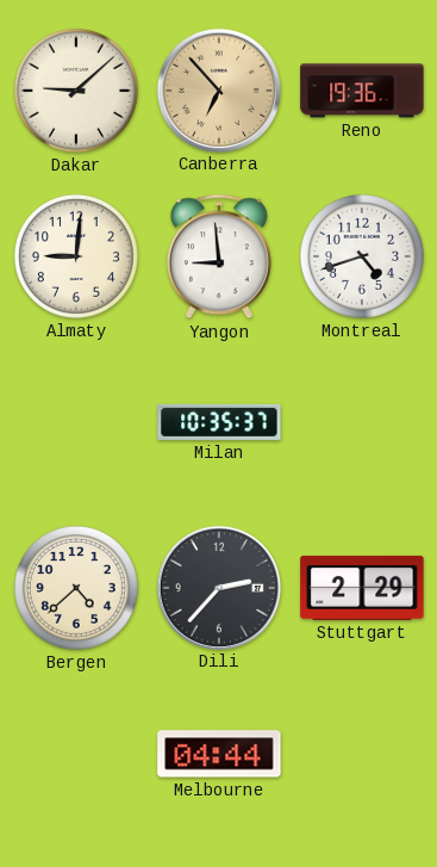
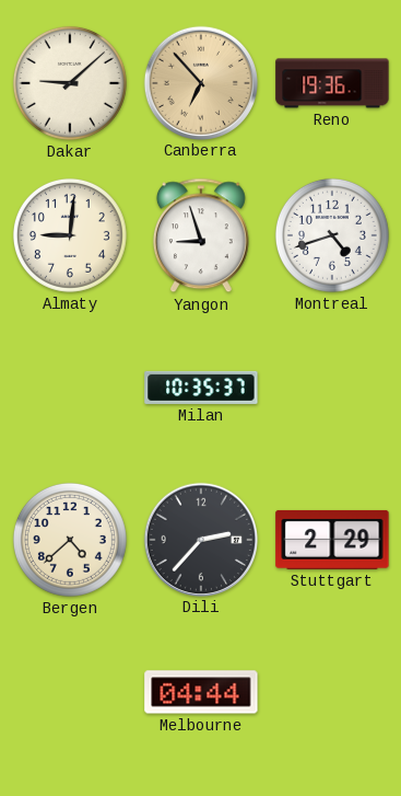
Yangon: 8:59 -> 8:57 (201, 235)
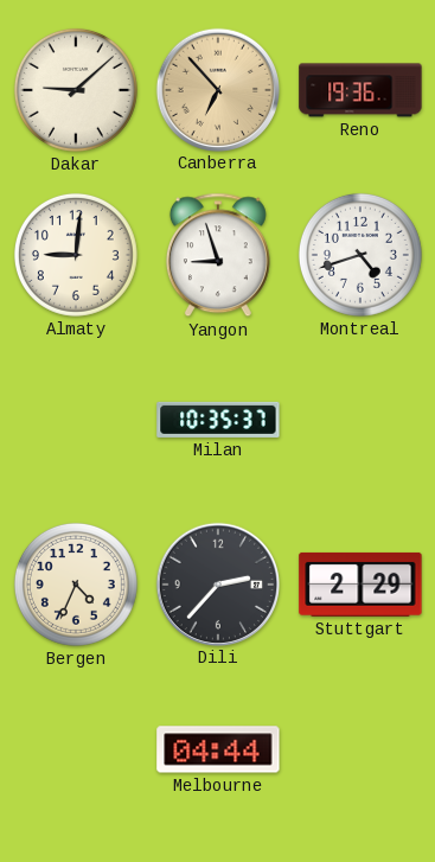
Bergen: 4:38 -> 4:34 (76, 585)
